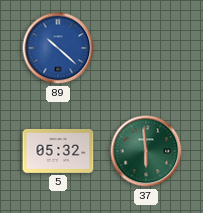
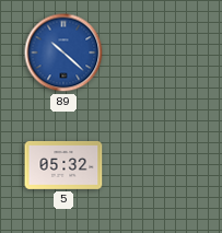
37: 5:59 -> none (146, 151)
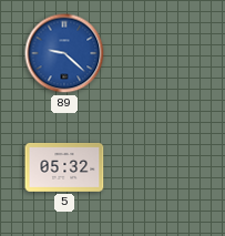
89: 10:22 -> 9:22 (64, 53)
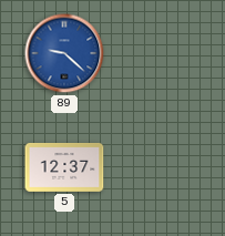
5: 05:32 -> 12:37 (64, 167)
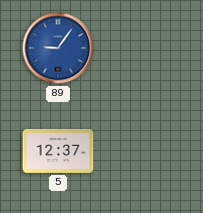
89: 9:22 -> 9:06 (58, 48)
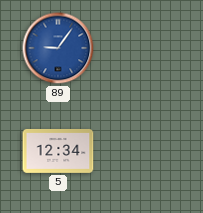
5: 12:37 -> 12:34 (58, 151)
